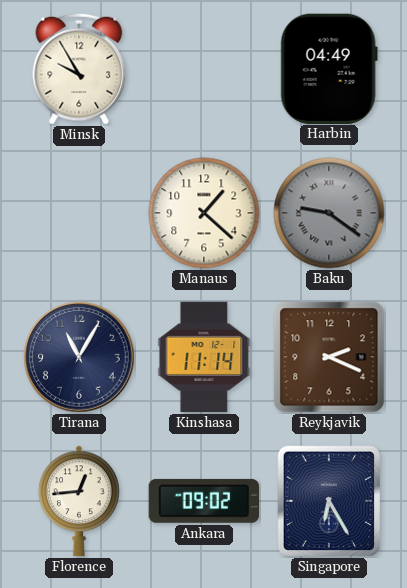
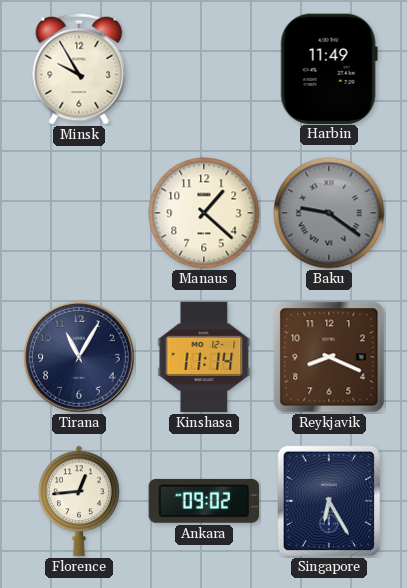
Harbin: 04:49 -> 11:49 (329, 68)
Reykjavik: 2:19 -> 8:19 (329, 357)
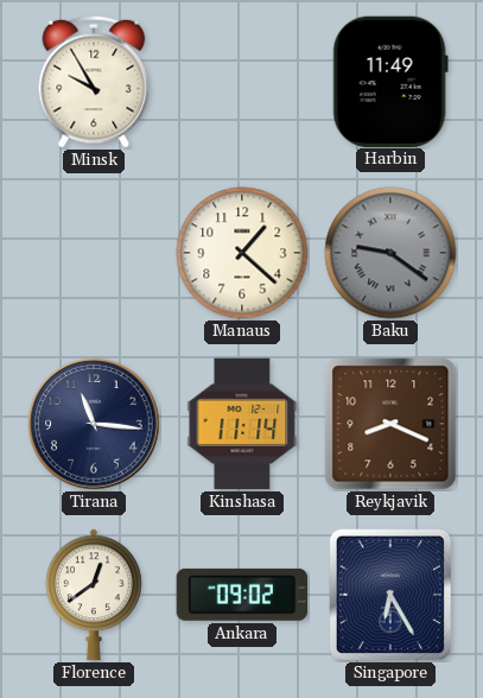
Tirana: 11:05 -> 11:16 (94, 424)
Florence: 12:44 -> 12:39 (94, 595)
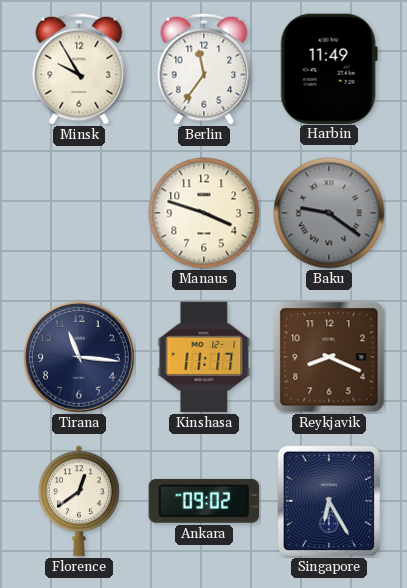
Berlin: none -> 11:36 (204, 69)
Manaus: 1:22 -> 3:48 (204, 213)
Kinshasa: 11:14 -> 11:17 (204, 357)
